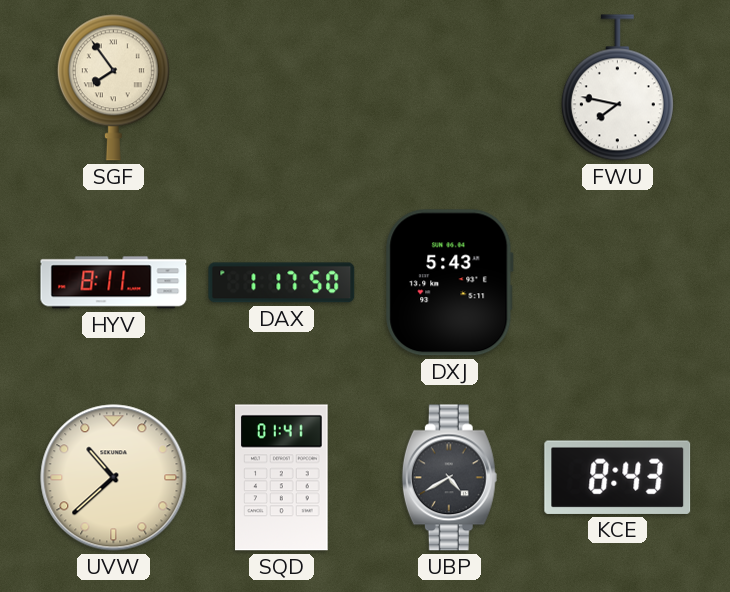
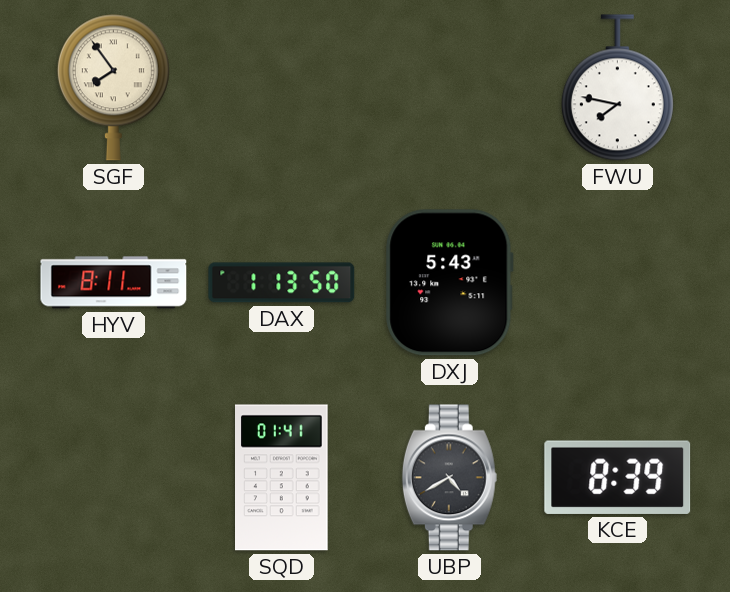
DAX: 1:17 -> 1:13 (282, 283)
UVW: 10:38 -> none (114, 478)
KCE: 8:43 -> 8:39 (618, 477)
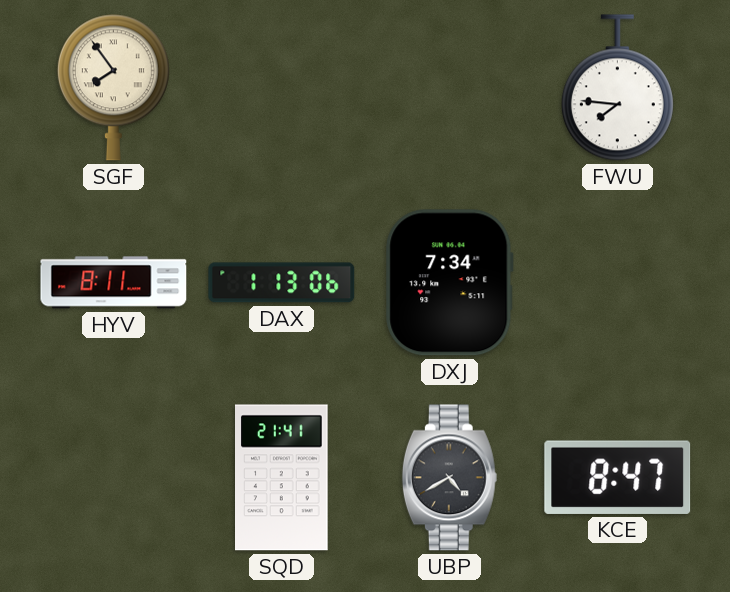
FWU: 7:47 -> 7:46 (617, 88)
DAX: 1:13:50 -> 1:13:06 (282, 283)
DXJ: 5:43 -> 7:34 (449, 283)
SQD: 01:41 -> 21:41 (282, 478)
KCE: 8:39 -> 8:47 (618, 477)
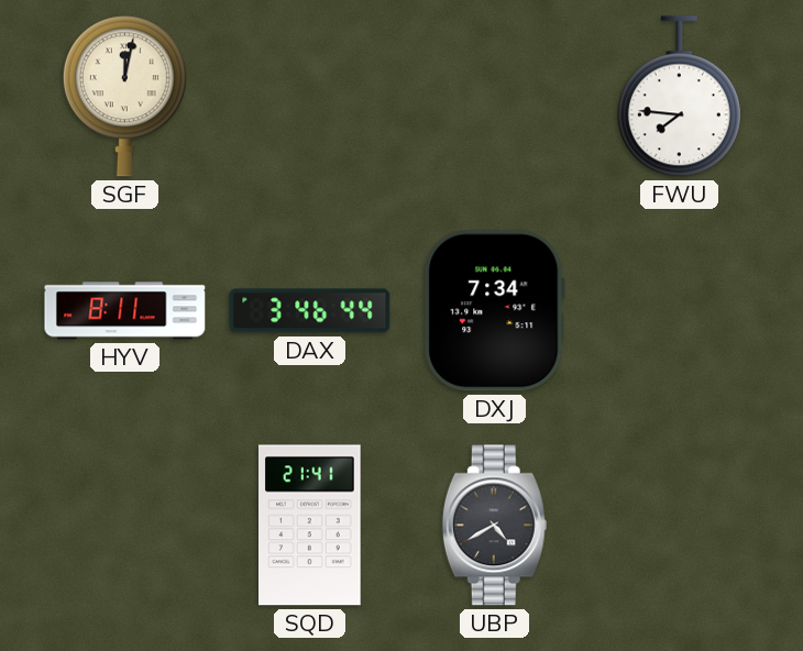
SGF: 7:54 -> 12:02 (124, 97)
DAX: 1:13 -> 3:46 (310, 311)
KCE: 8:47 -> none (618, 477)
